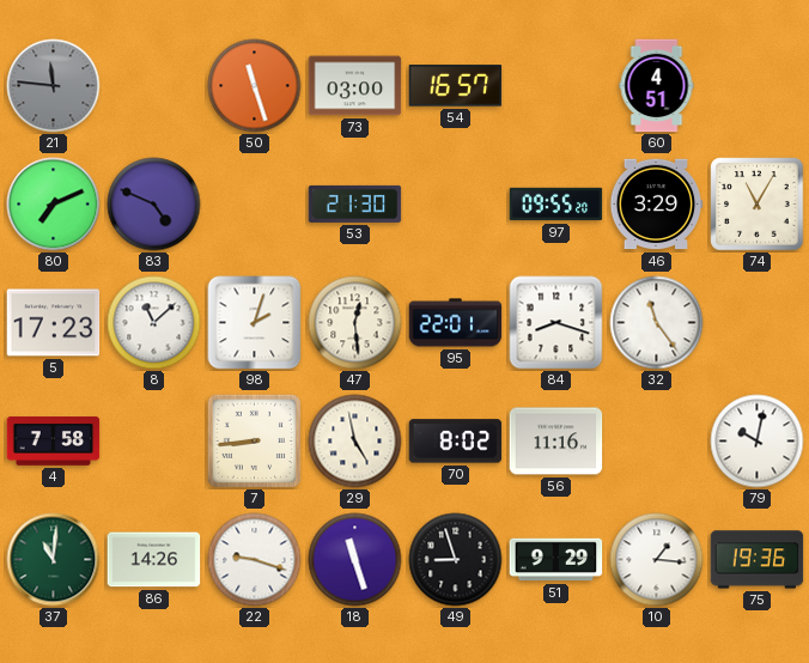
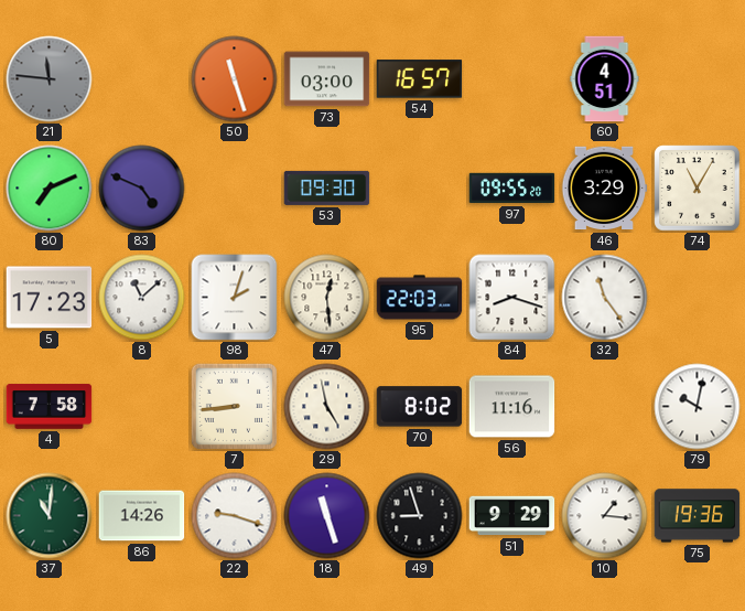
53: 21:30 -> 09:30 (327, 187)
95: 22:01 -> 22:03 (420, 298)
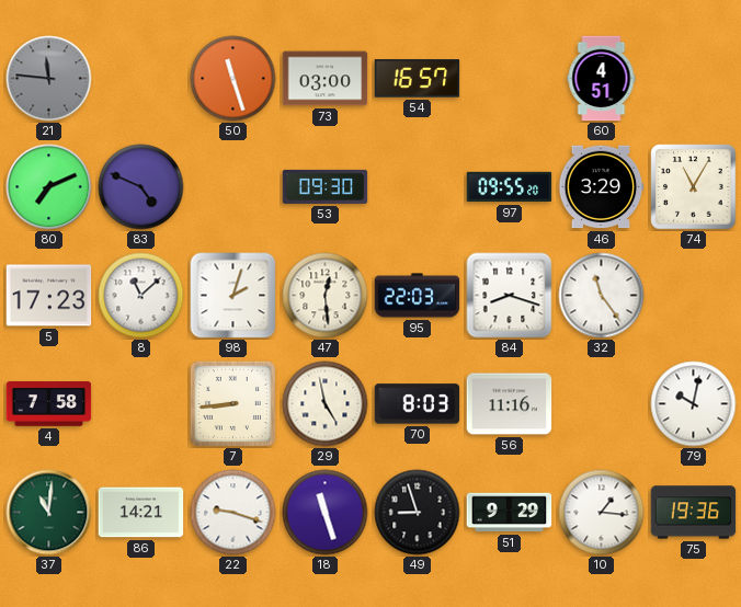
70: 8:02 -> 8:03 (418, 404)
86: 14:26 -> 14:21 (141, 513)
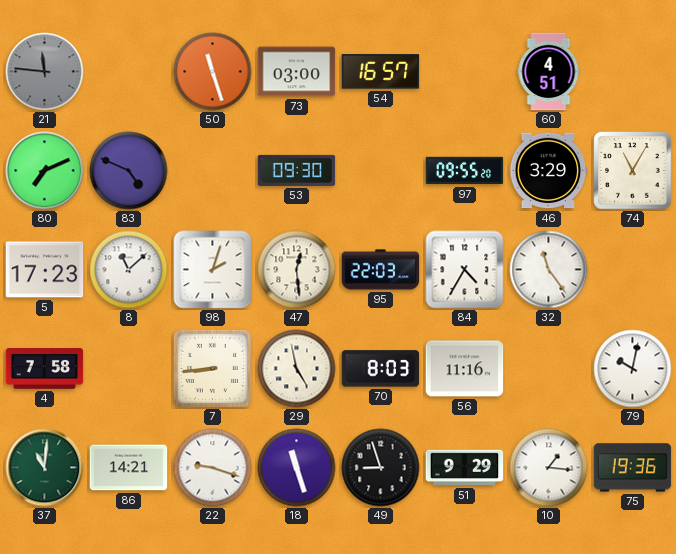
84: 8:18 -> 4:35 (465, 270)
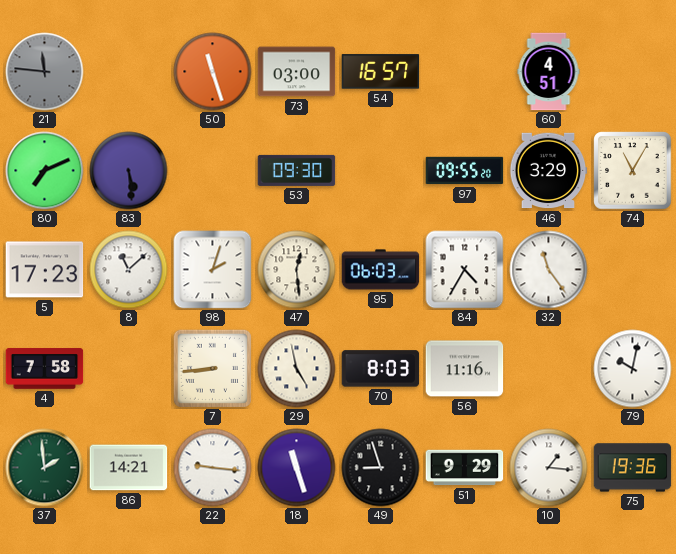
83: 4:49 -> 5:29 (129, 171)
95: 22:03 -> 06:03 (381, 270)
37: 11:01 -> 1:59 (45, 468)
22: 9:18 -> 9:16 (213, 468)
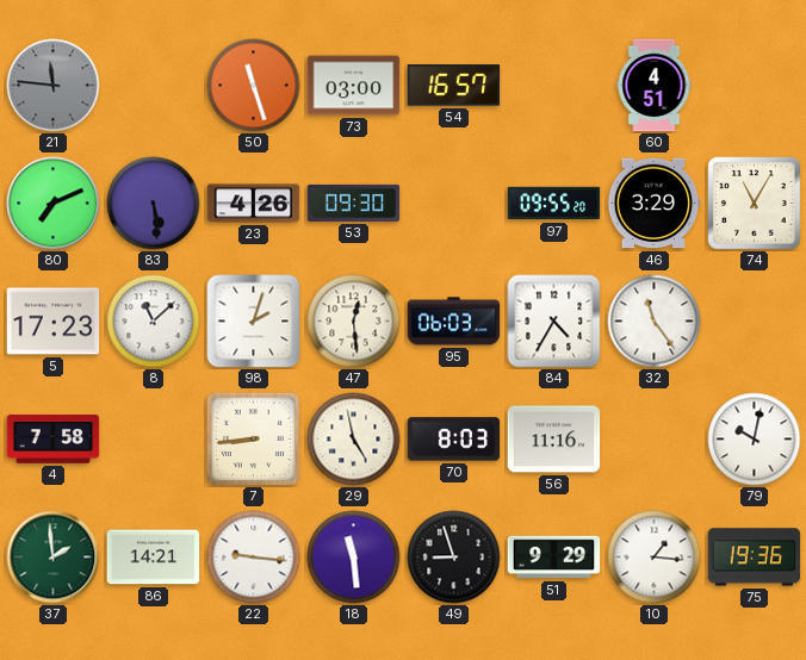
23: none -> 4:26 (254, 204)
18: 11:27 -> 11:29 (354, 558)
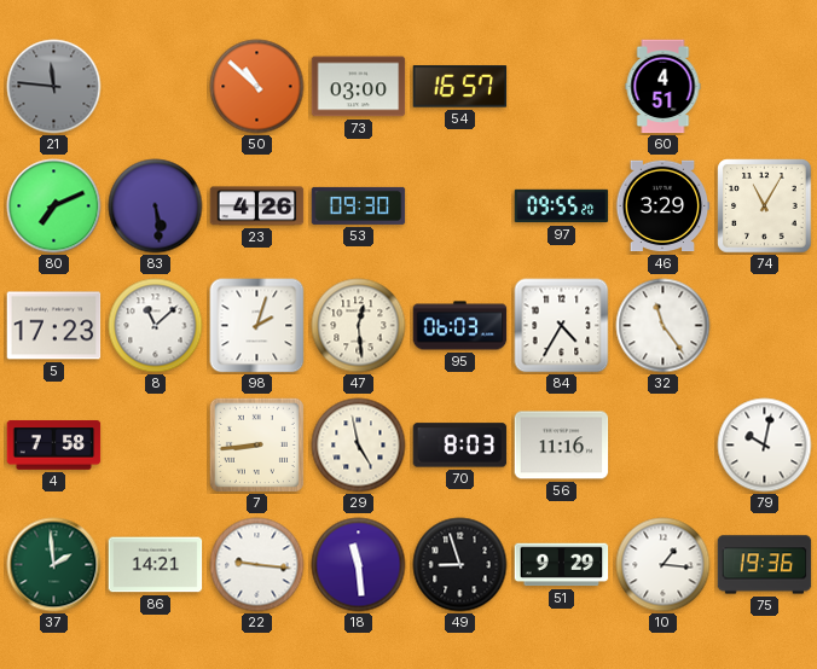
50: 11:27 -> 10:52 (257, 87)
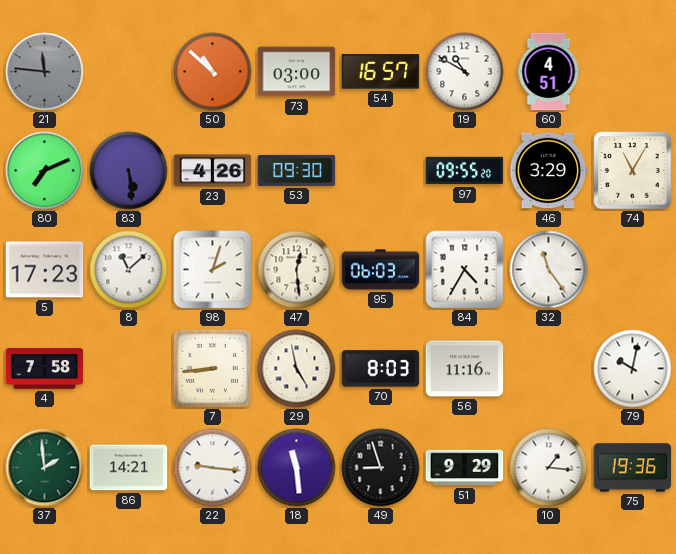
19: none -> 10:50 (465, 72)
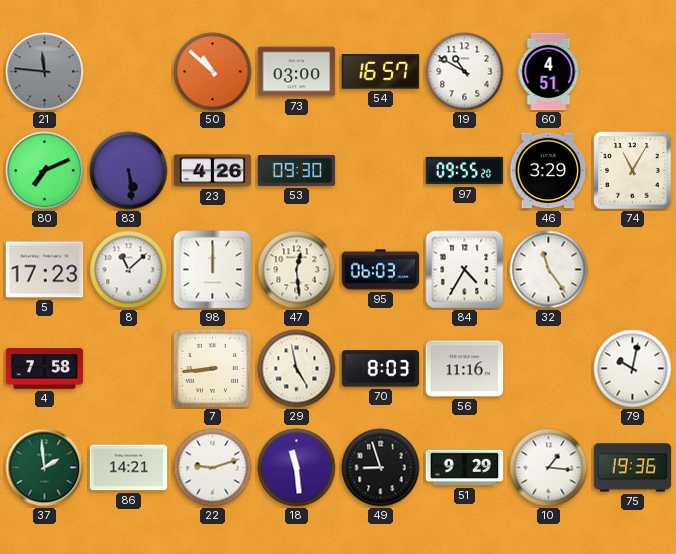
98: 2:03 -> 12:00 (213, 270)
22: 9:16 -> 9:12 (213, 468)
